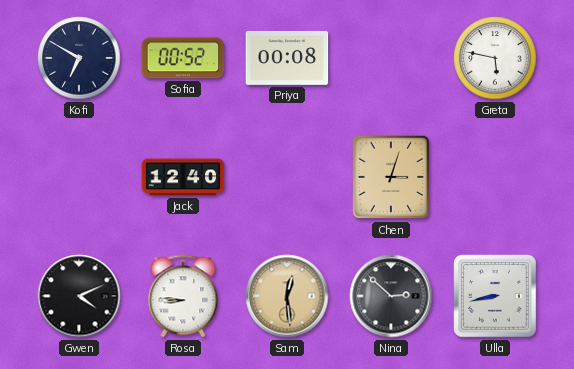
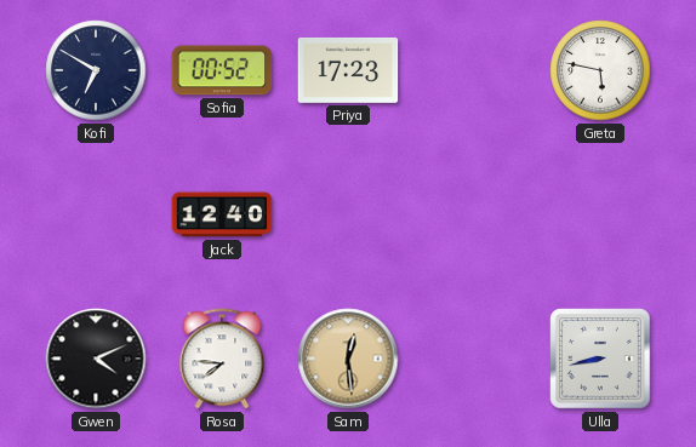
Priya: 00:08 -> 17:23 (348, 70)
Chen: 3:03 -> none (391, 177)
Rosa: 8:46 -> 7:46 (222, 359)
Nina: 2:52 -> none (391, 296)
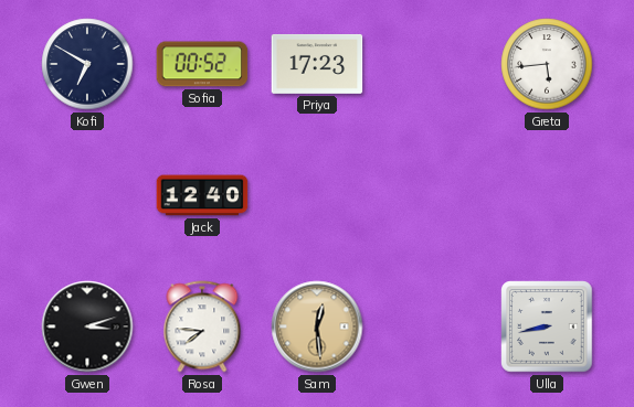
Greta: 5:47 -> 5:44 (547, 64)
Gwen: 4:11 -> 3:12 (87, 326)
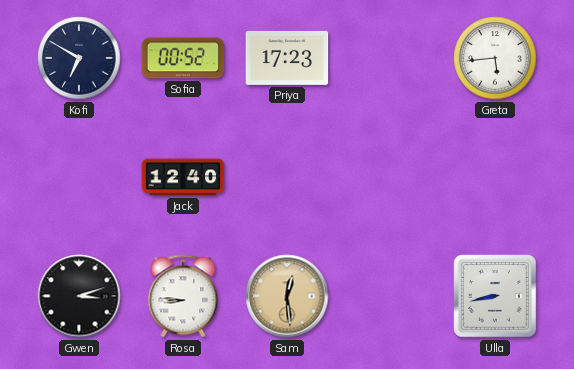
Rosa: 7:46 -> 8:46 (183, 296)
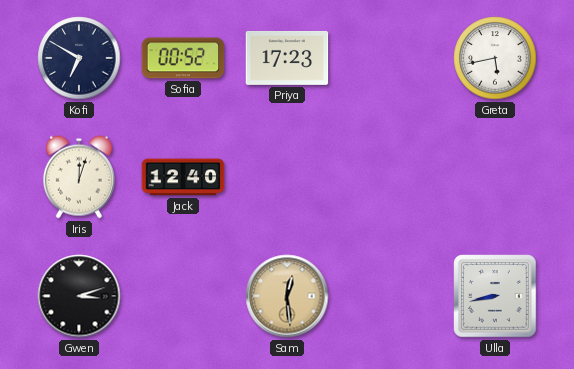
Greta: 5:44 -> 5:43 (495, 58)
Iris: none -> 12:03 (79, 177)
Rosa: 8:46 -> none (183, 296)
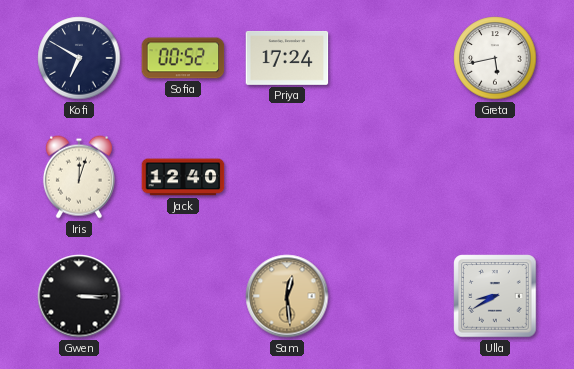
Priya: 17:23 -> 17:24 (287, 58)
Gwen: 3:12 -> 3:15 (79, 296)
Ulla: 8:43 -> 8:40 (495, 296)
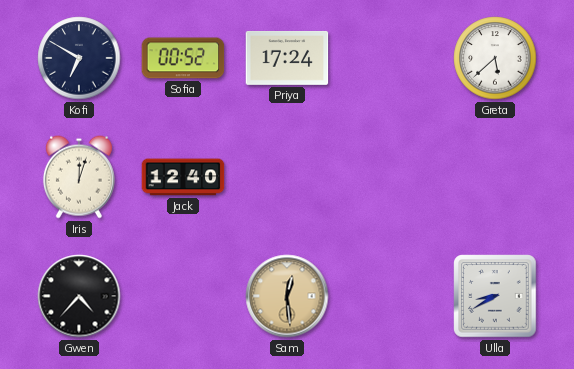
Greta: 5:43 -> 5:38 (495, 58)
Gwen: 3:15 -> 4:37 (79, 296)
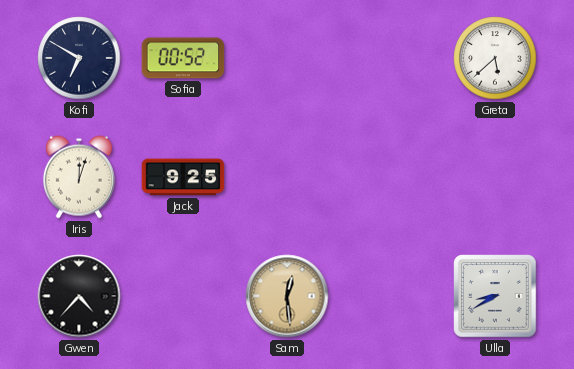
Priya: 17:24 -> none (287, 58)
Jack: 12:40 -> 9:25 (183, 177)
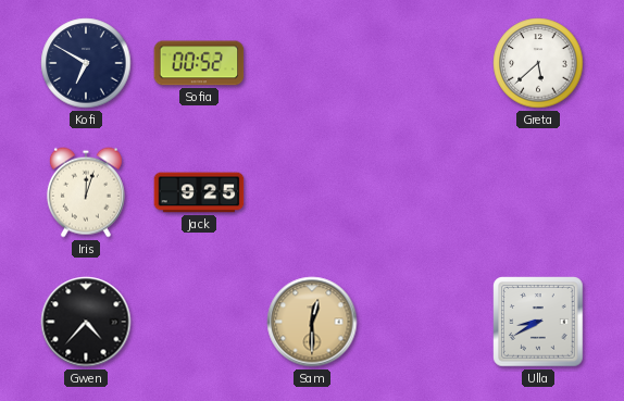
Sam: 12:29 -> 12:30 (312, 322)
